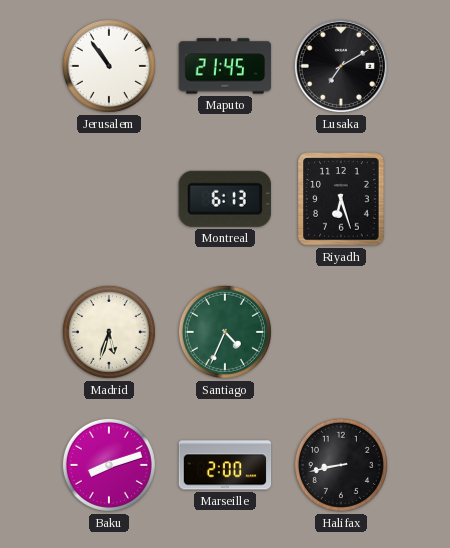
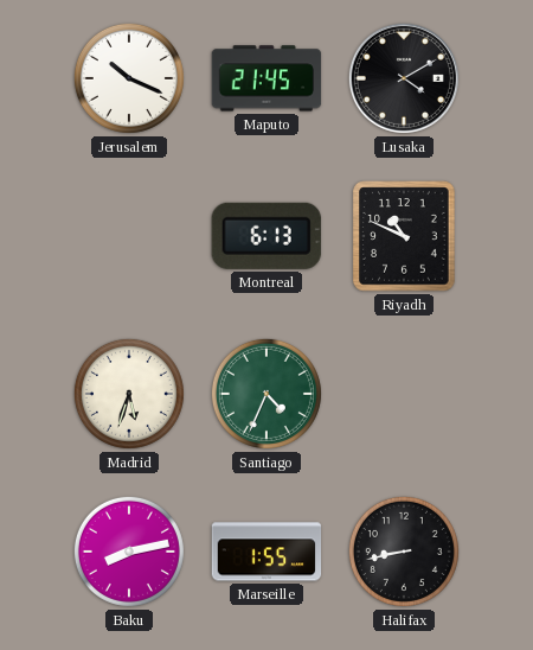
Jerusalem: 10:54 -> 10:19 (129, 78)
Lusaka: 7:10 -> 4:10 (404, 78)
Riyadh: 6:27 -> 10:49 (404, 236)
Baku: 8:12 -> 8:13 (129, 552)
Marseille: 2:00 -> 1:55 (266, 552)
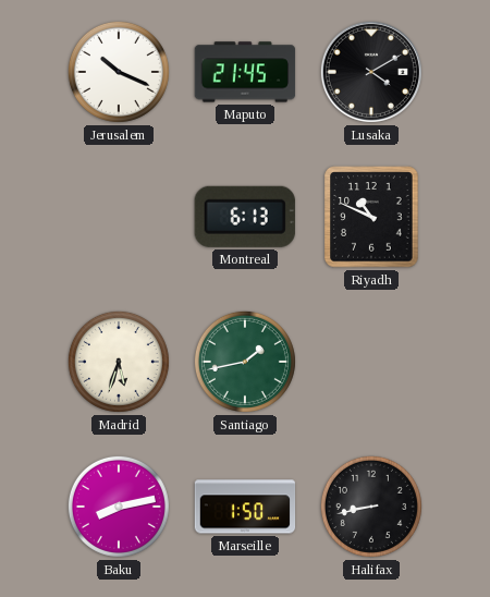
Santiago: 4:34 -> 1:43 (245, 362)
Marseille: 1:55 -> 1:50 (245, 507)
